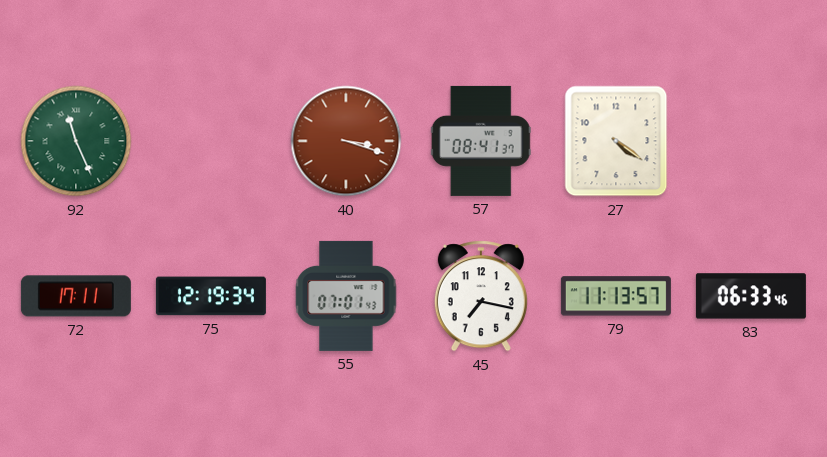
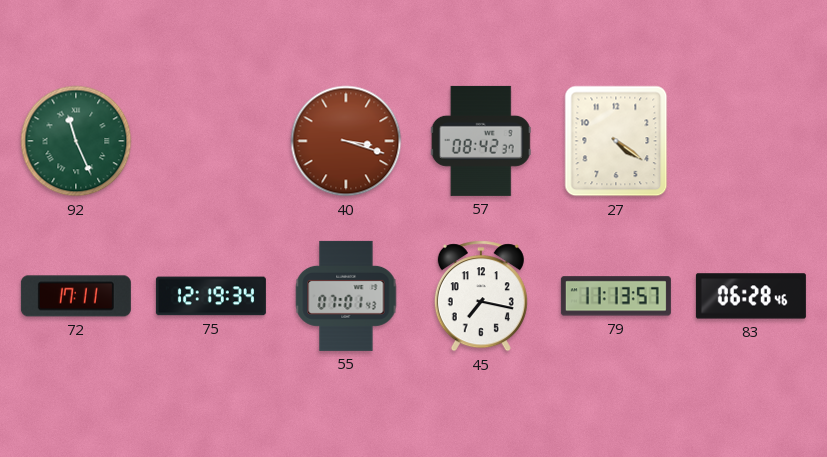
57: 08:41 -> 08:42 (481, 141)
83: 06:33 -> 06:28 (751, 296)
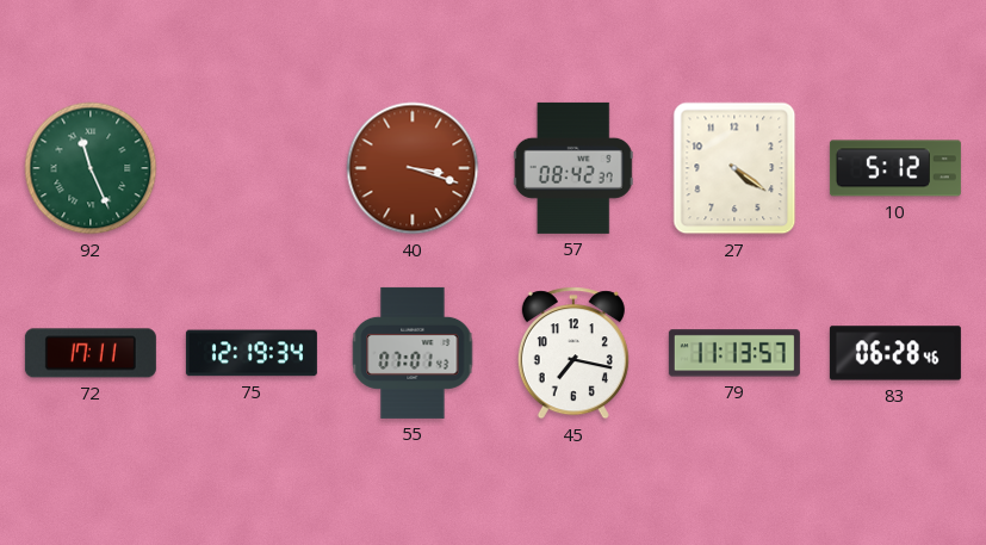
10: none -> 5:12 (895, 168)
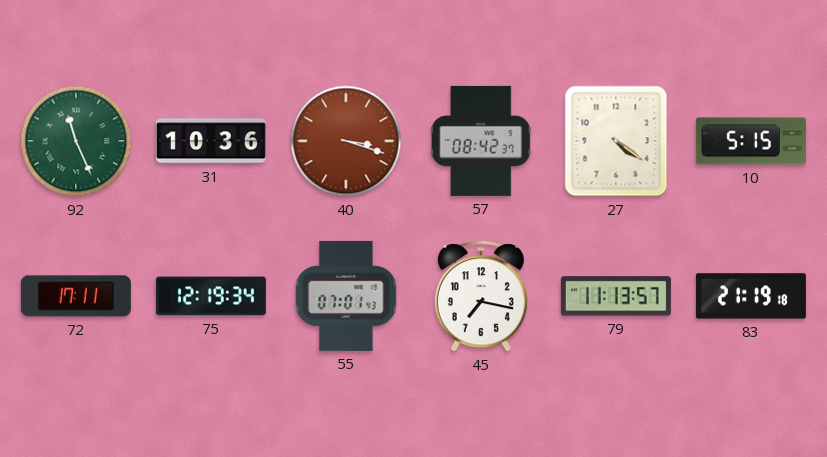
31: none -> 10:36 (211, 141)
10: 5:12 -> 5:15 (751, 141)
83: 06:28 -> 21:19 (751, 296)
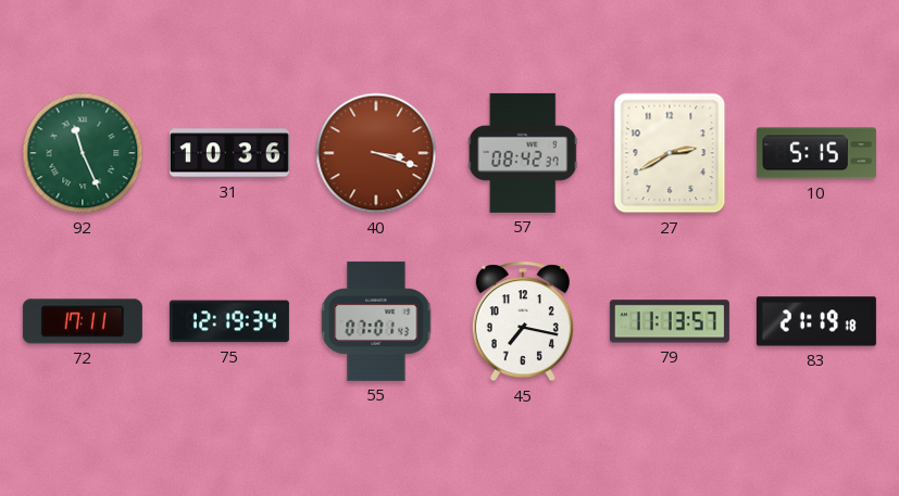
27: 4:21 -> 2:40 (670, 153)
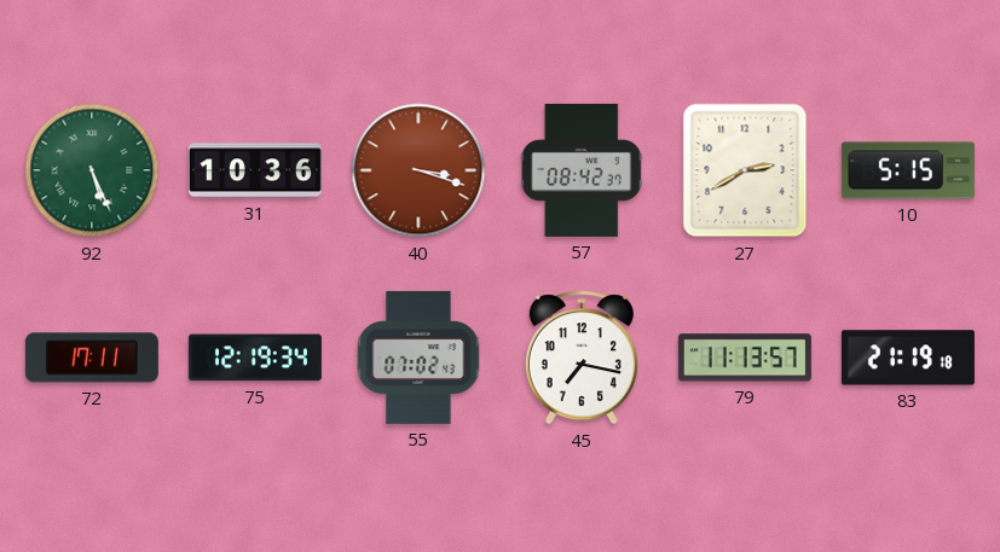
92: 11:26 -> 5:26 (92, 170)
55: 07:01 -> 07:02 (418, 358)
